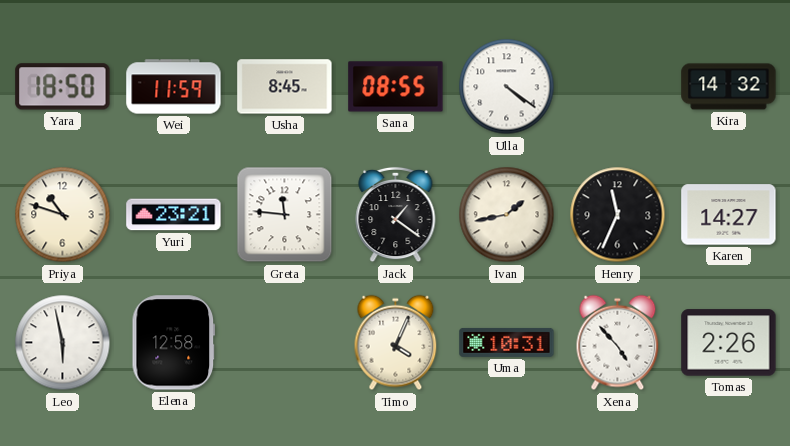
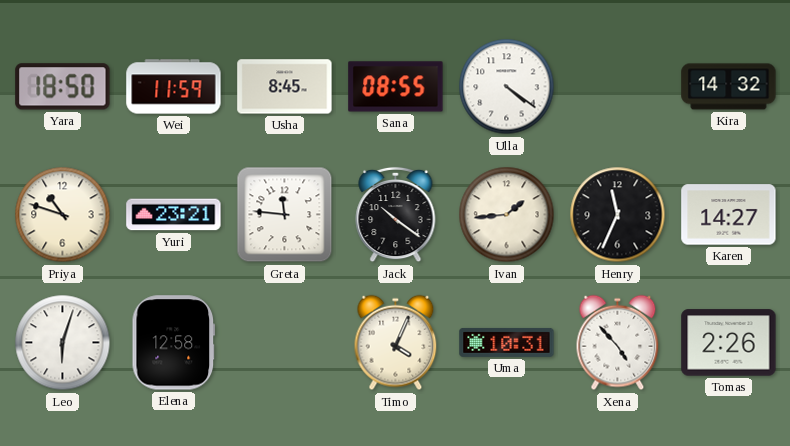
Jack: 1:21 -> 10:21 (396, 215)
Ivan: 1:43 -> 1:44 (507, 215)
Leo: 5:58 -> 6:03 (63, 343)
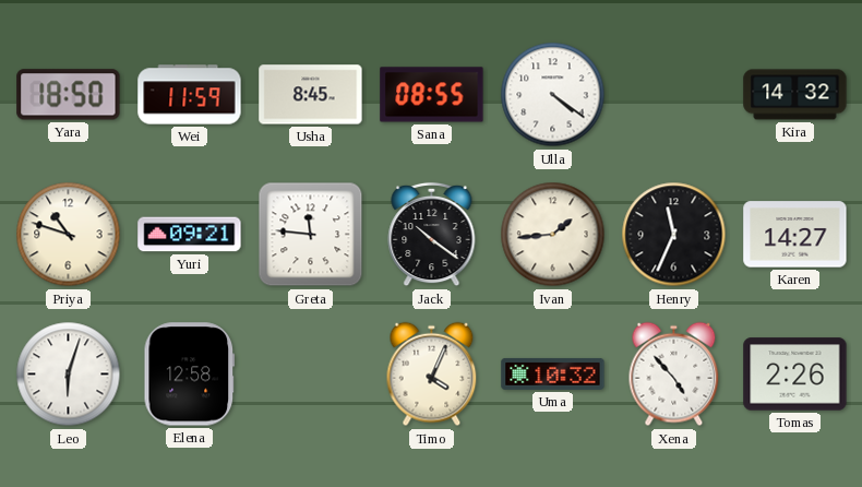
Yuri: 23:21 -> 09:21 (190, 235)
Uma: 10:31 -> 10:32 (553, 373)
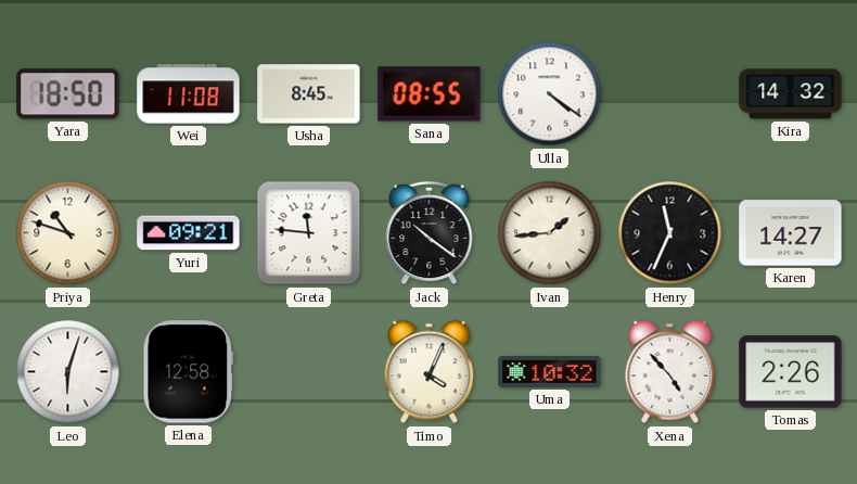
Wei: 11:59 -> 11:08 (189, 94)
